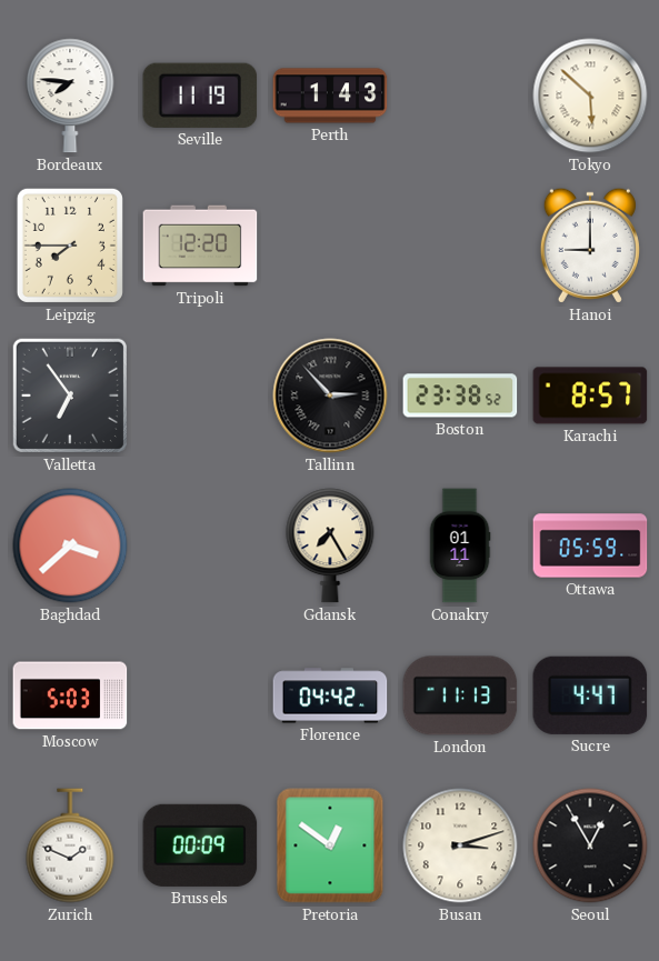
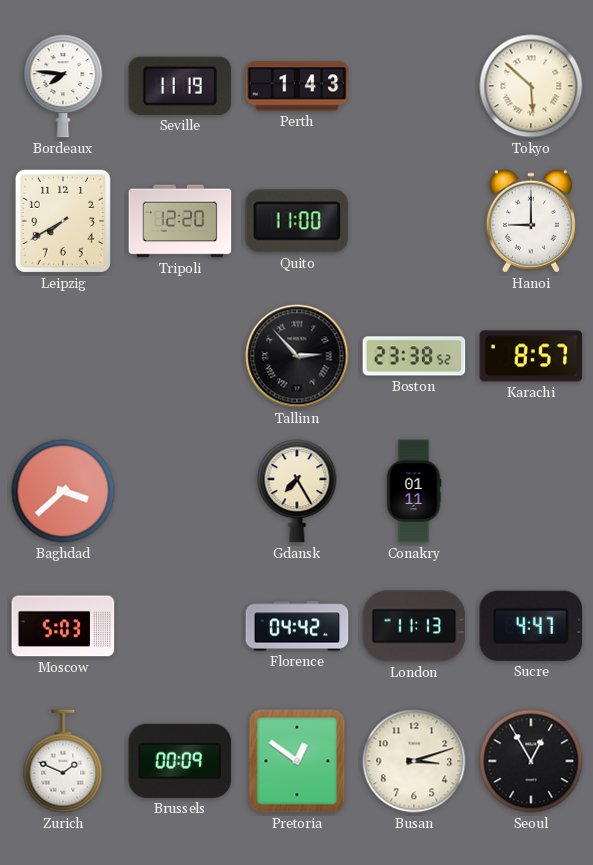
Leipzig: 7:45 -> 7:40 (63, 221)
Quito: none -> 11:00 (297, 221)
Valletta: 6:54 -> none (70, 396)
Ottawa: 05:59 -> none (590, 545)
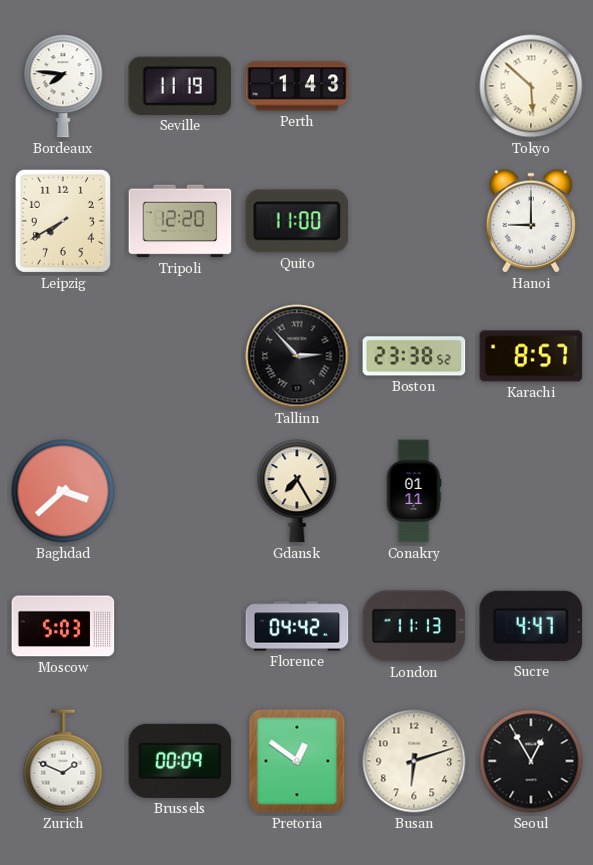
Busan: 3:12 -> 6:12 (414, 761)
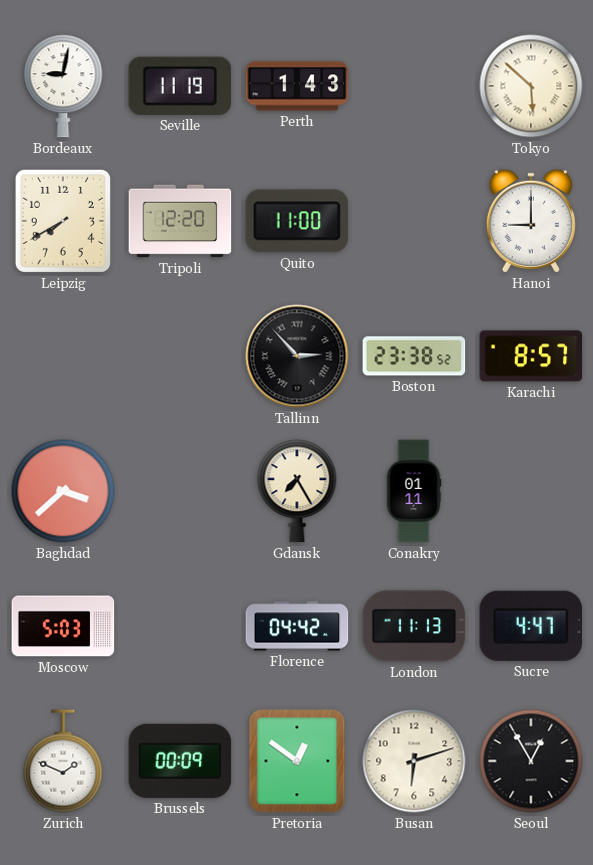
Bordeaux: 7:46 -> 9:02 (63, 86)
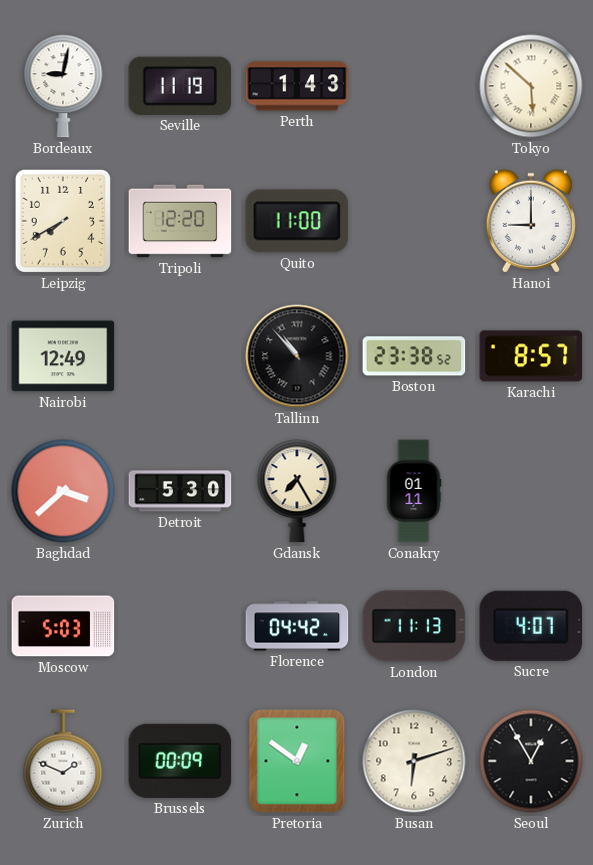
Nairobi: none -> 12:49 (63, 356)
Tallinn: 2:53 -> 10:53 (297, 356)
Detroit: none -> 5:30 (180, 491)
Sucre: 4:47 -> 4:07 (531, 626)
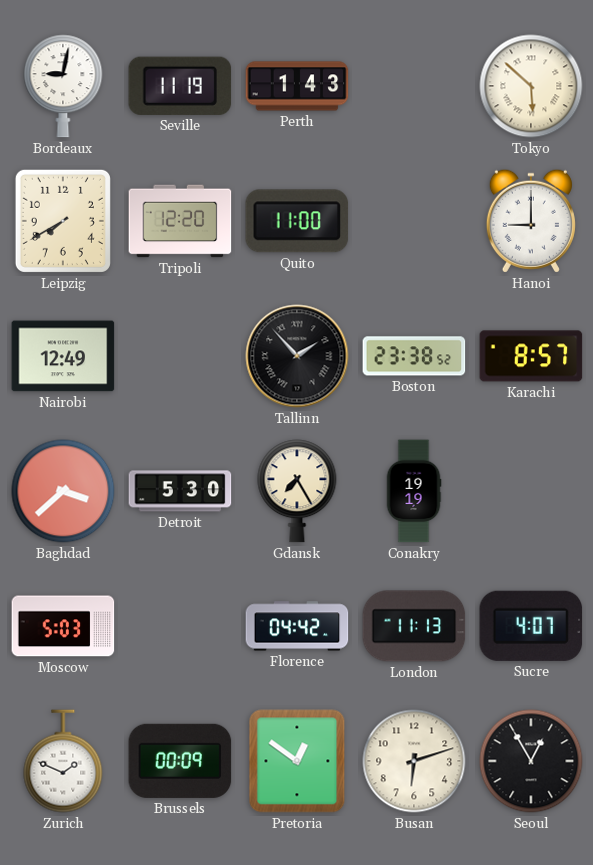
Tallinn: 10:53 -> 1:53 (297, 356)
Conakry: 01:11 -> 19:19 (414, 491)
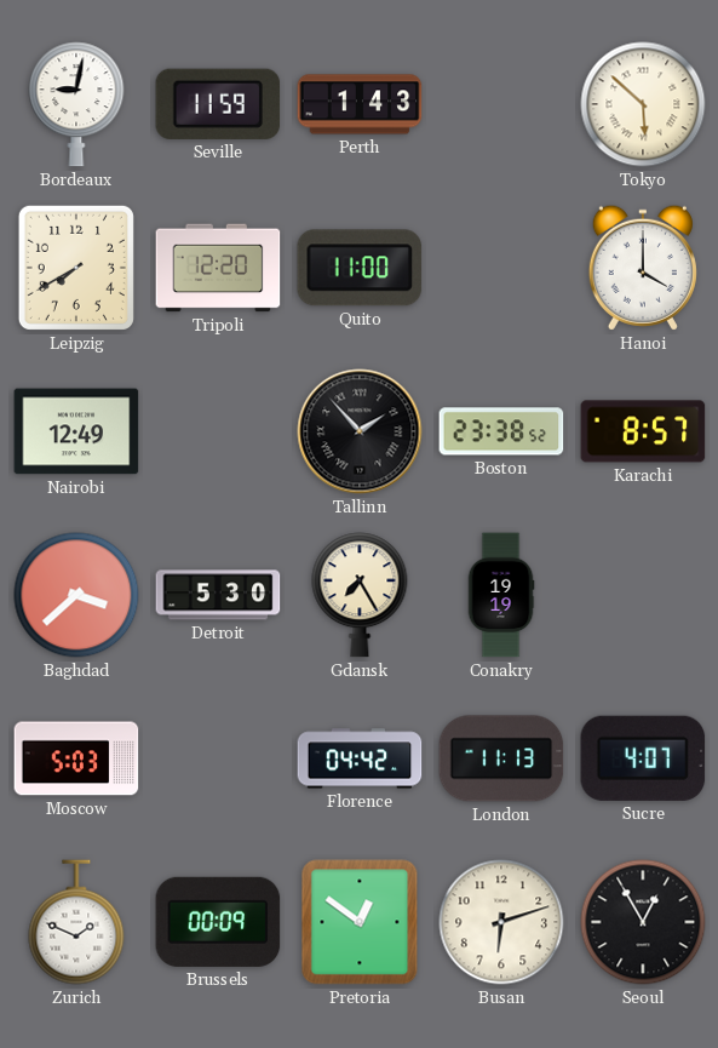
Seville: 11:19 -> 11:59 (218, 104)
Hanoi: 9:00 -> 4:00 (643, 268)
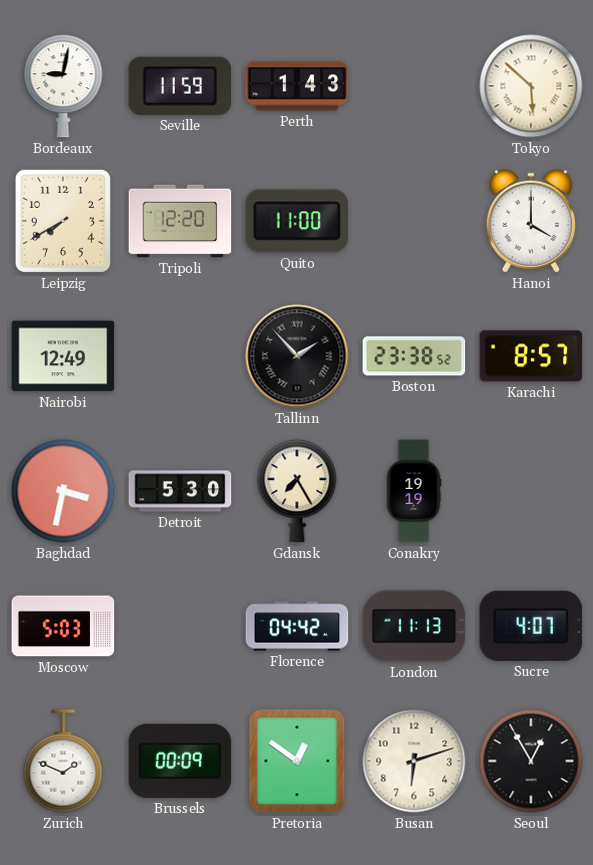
Baghdad: 3:38 -> 3:32 (63, 491)
